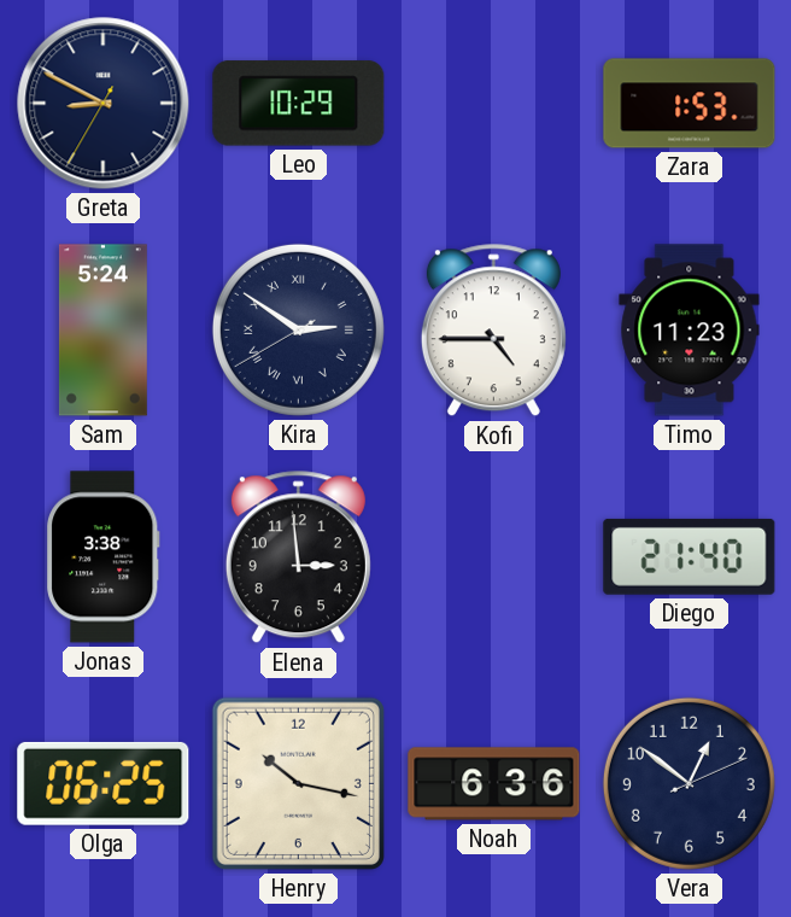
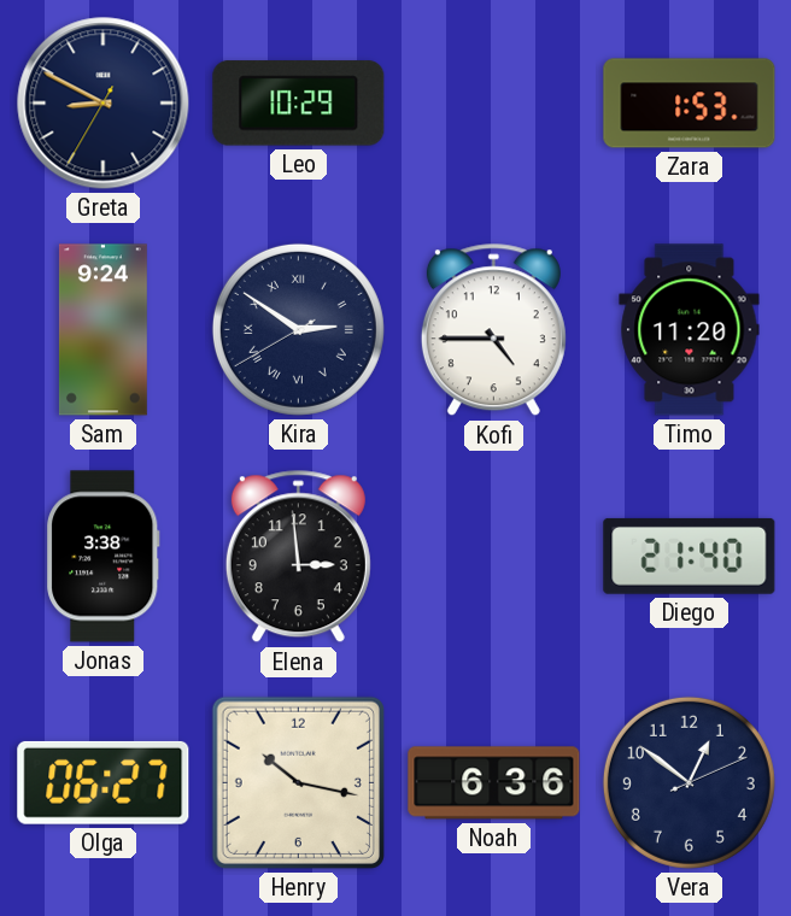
Sam: 5:24 -> 9:24 (102, 330)
Timo: 11:23 -> 11:20 (690, 330)
Olga: 06:25 -> 06:27 (104, 782)
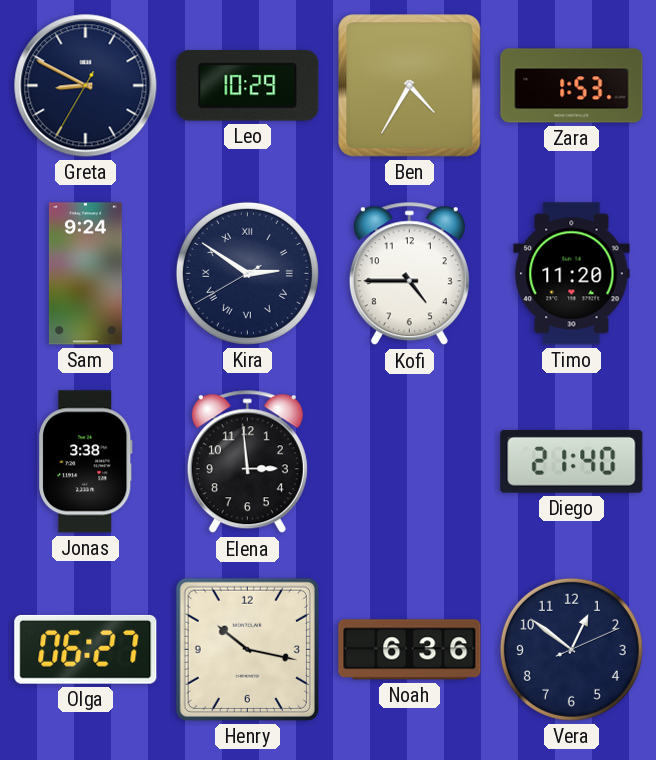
Ben: none -> 4:35 (410, 86)
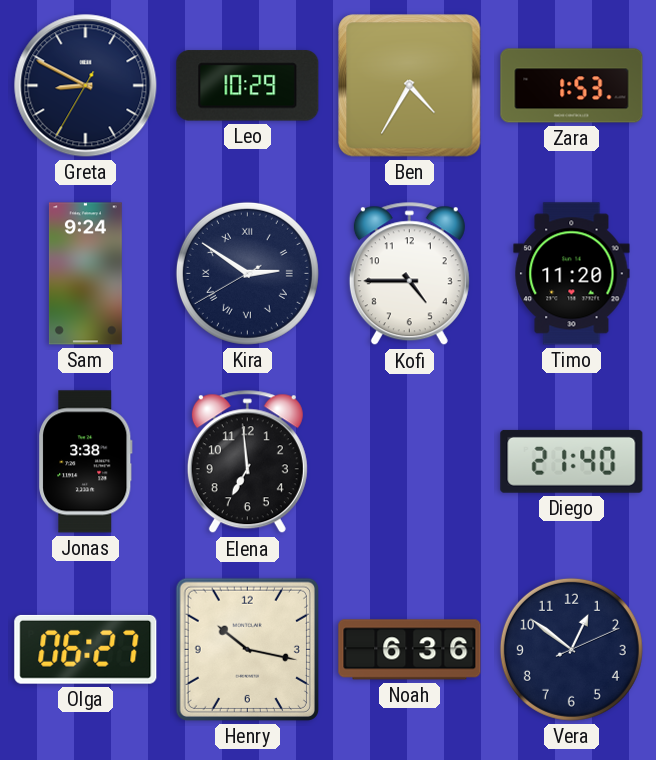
Elena: 2:59 -> 6:59 (247, 462)
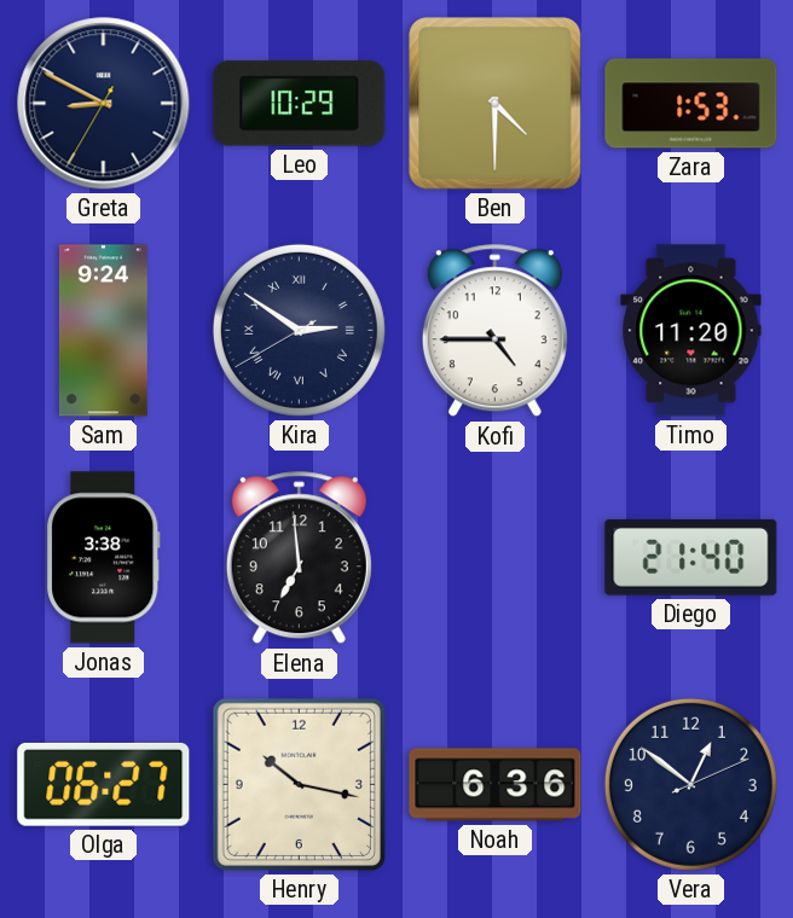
Ben: 4:35 -> 4:30 (496, 104)
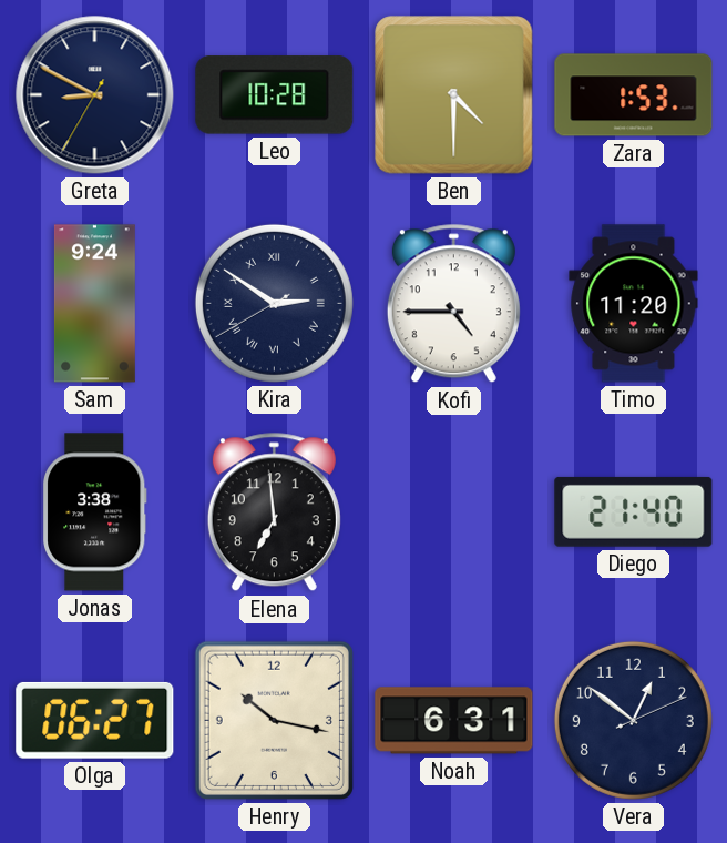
Leo: 10:29 -> 10:28 (275, 95)
Noah: 6:36 -> 6:31 (454, 721)
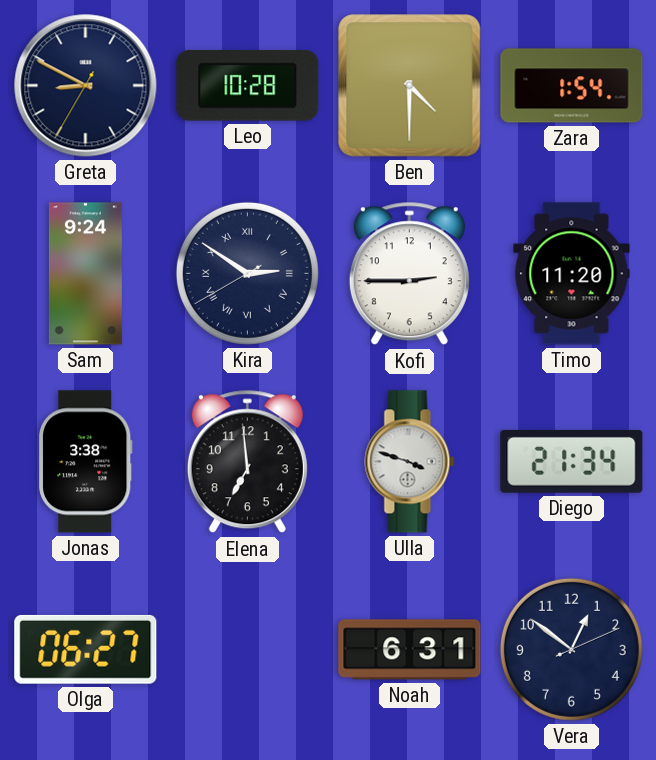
Zara: 1:53 -> 1:54 (572, 86)
Kofi: 4:45 -> 2:45 (409, 274)
Ulla: none -> 3:48 (410, 462)
Diego: 21:40 -> 21:34 (572, 461)
Henry: 10:17 -> none (274, 720)
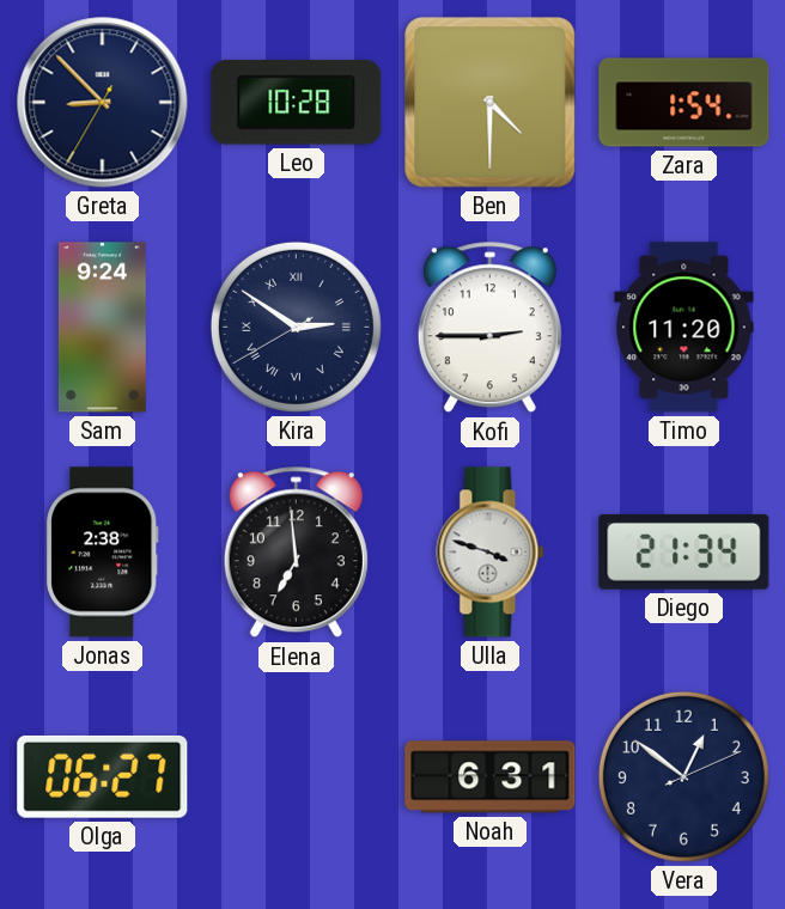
Greta: 8:49 -> 8:52 (103, 103)
Jonas: 3:38 -> 2:38 (103, 553)
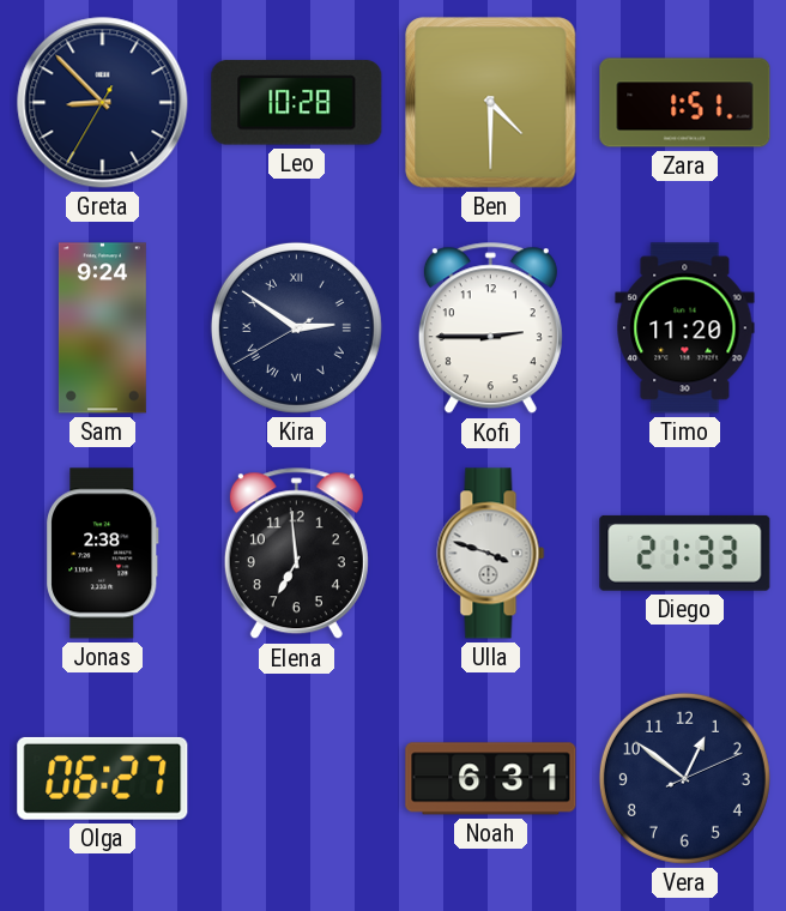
Zara: 1:54 -> 1:51 (685, 103)
Diego: 21:34 -> 21:33 (685, 553)
